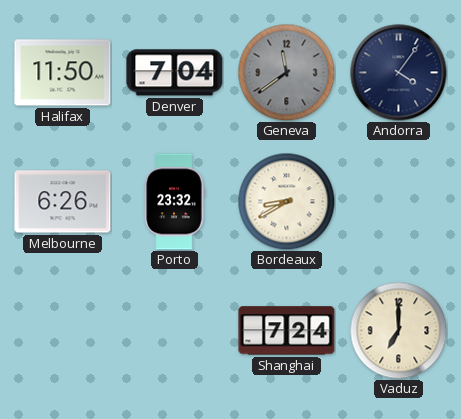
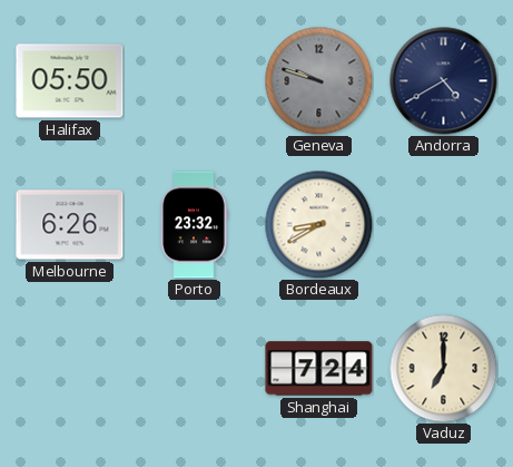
Halifax: 11:50 -> 05:50 (70, 81)
Denver: 7:04 -> none (175, 73)
Geneva: 11:39 -> 9:48 (318, 80)
Andorra: 4:06 -> 4:40 (444, 81)
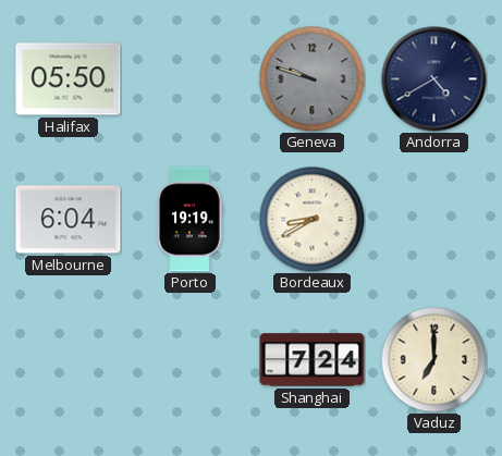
Melbourne: 6:26 -> 6:04 (69, 220)
Porto: 23:32 -> 19:19 (189, 220)
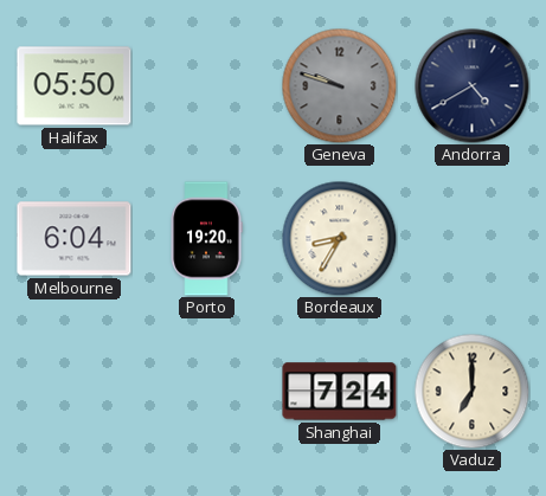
Porto: 19:19 -> 19:20 (206, 239)
Bordeaux: 8:40 -> 8:35 (339, 238)
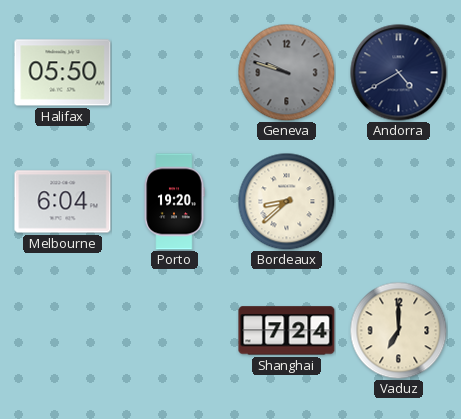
Bordeaux: 8:35 -> 8:38 (286, 201)
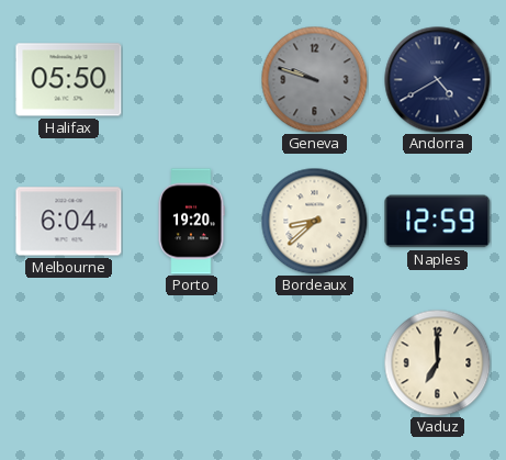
Naples: none -> 12:59 (438, 222)
Shanghai: 7:24 -> none (287, 331)
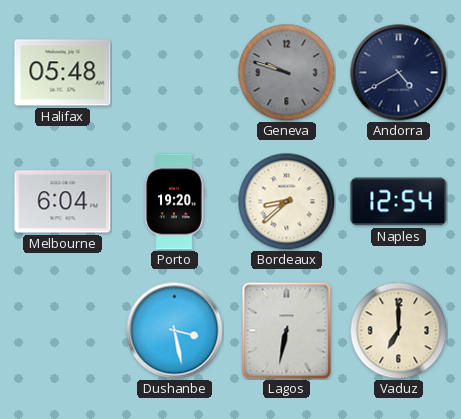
Halifax: 05:50 -> 05:48 (63, 73)
Naples: 12:59 -> 12:54 (399, 202)
Dushanbe: none -> 3:28 (175, 331)
Lagos: none -> 6:32 (287, 330)
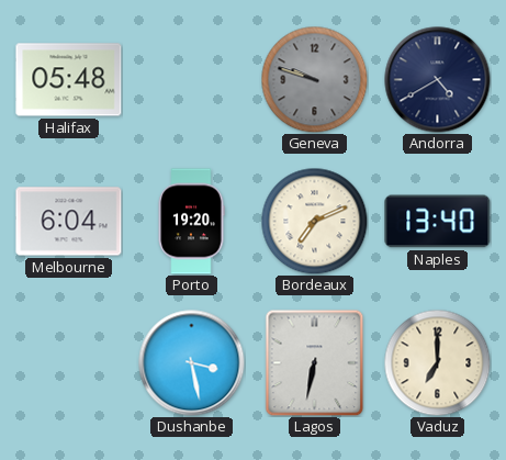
Bordeaux: 8:38 -> 7:11 (314, 221)
Naples: 12:54 -> 13:40 (438, 222)
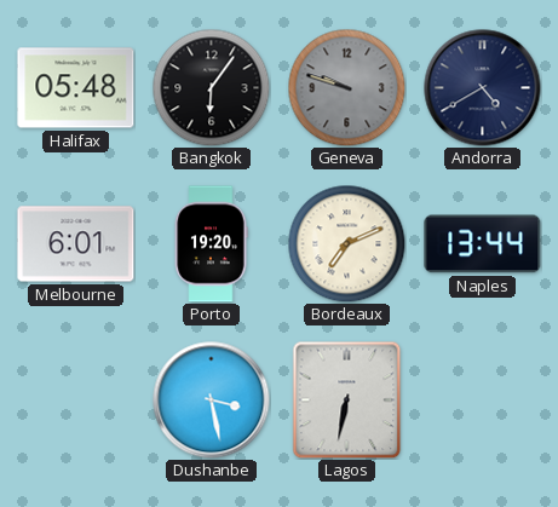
Bangkok: none -> 6:06 (211, 87)
Melbourne: 6:04 -> 6:01 (76, 244)
Naples: 13:40 -> 13:44 (483, 244)
Vaduz: 7:00 -> none (437, 362)
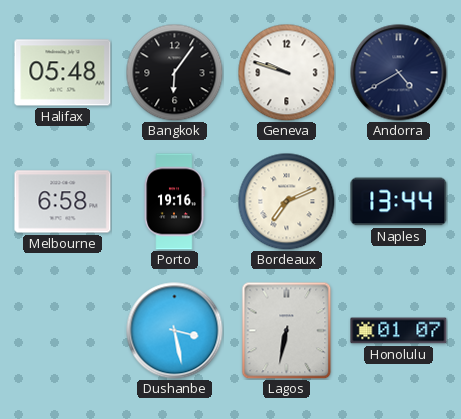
Geneva dial: grey -> white (286, 72)
Melbourne: 6:01 -> 6:58 (63, 202)
Porto: 19:20 -> 19:16 (174, 202)
Honolulu: none -> 01:07 (399, 331)
